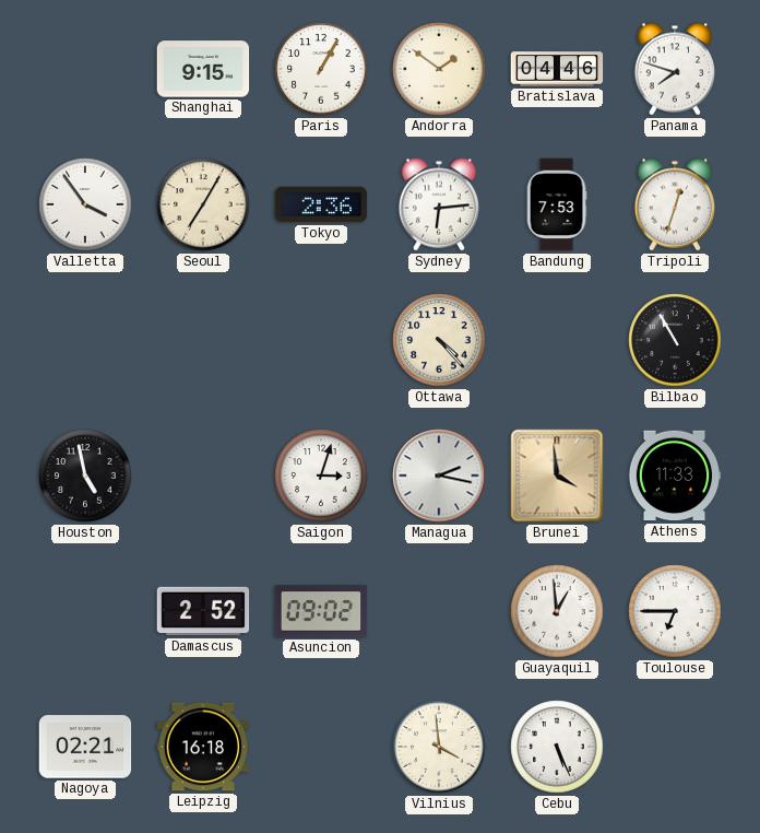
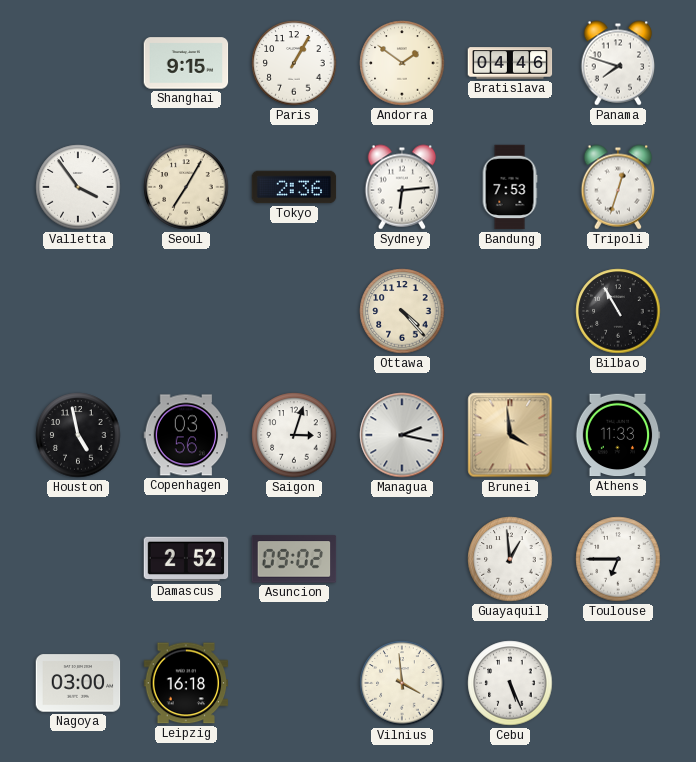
Copenhagen: none -> 03:56 (186, 435)
Nagoya: 02:21 -> 03:00 (78, 683)
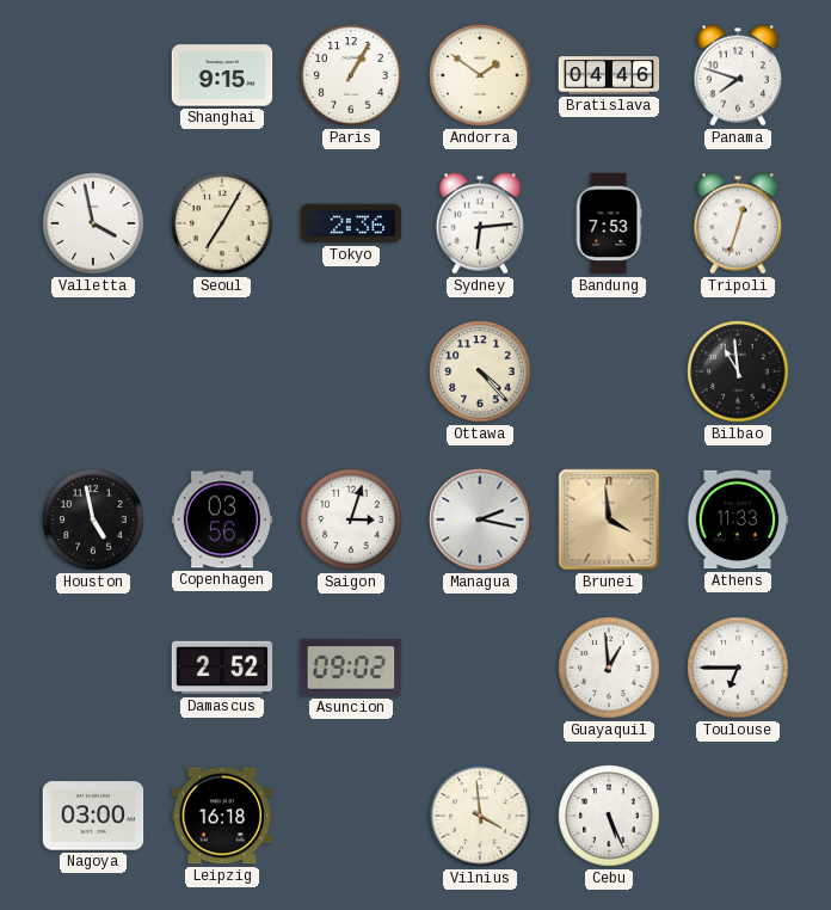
Valletta: 3:54 -> 3:58 (93, 223)
Bilbao: 10:55 -> 10:59 (738, 371)
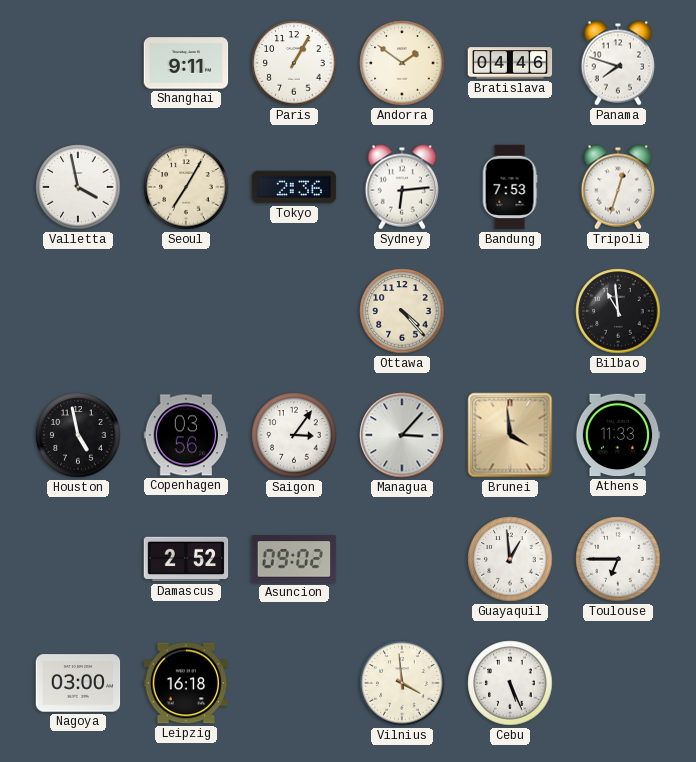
Shanghai: 9:15 -> 9:11 (186, 63)
Saigon: 3:03 -> 3:06 (294, 435)
Managua: 2:17 -> 3:07 (402, 435)
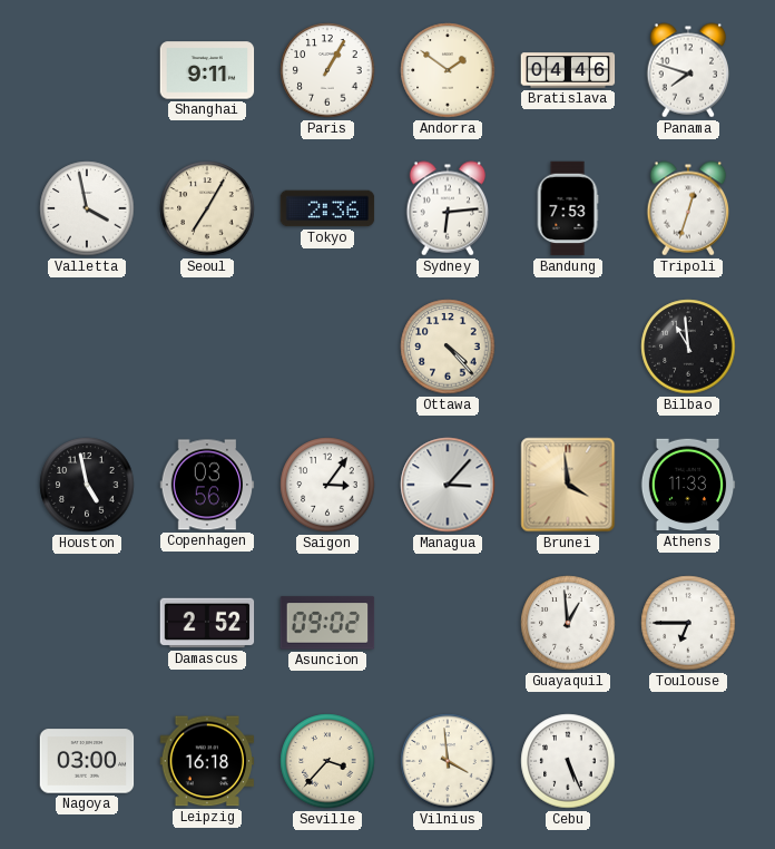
Seville: none -> 3:37 (327, 761)
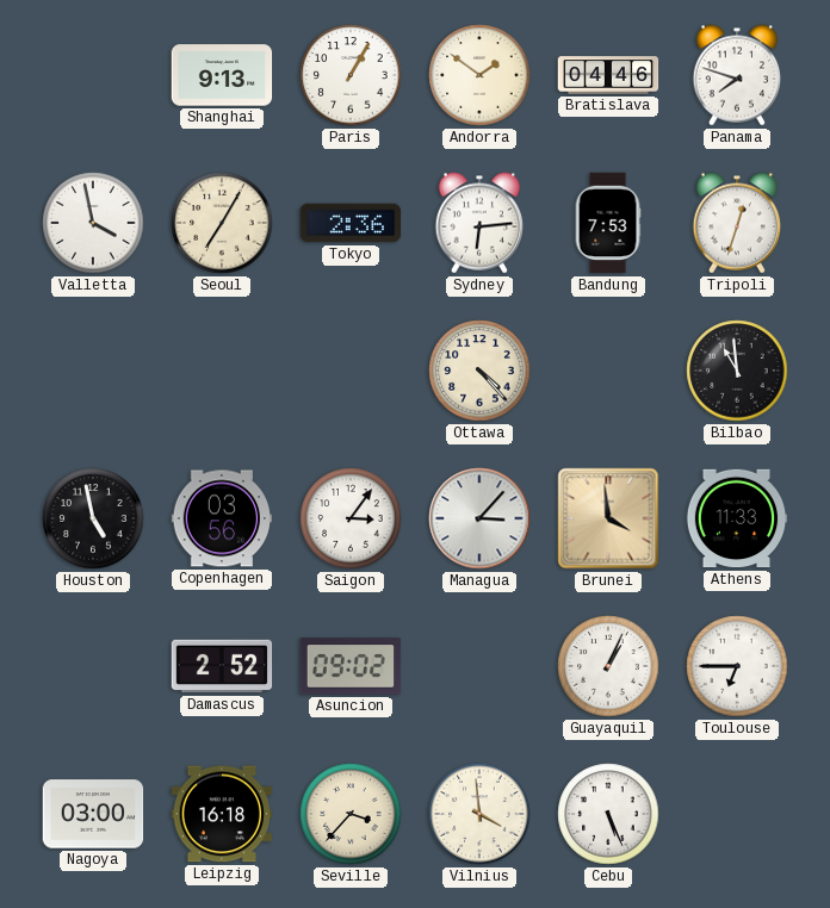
Shanghai: 9:11 -> 9:13 (222, 75)
Guayaquil: 12:59 -> 1:04 (608, 666)
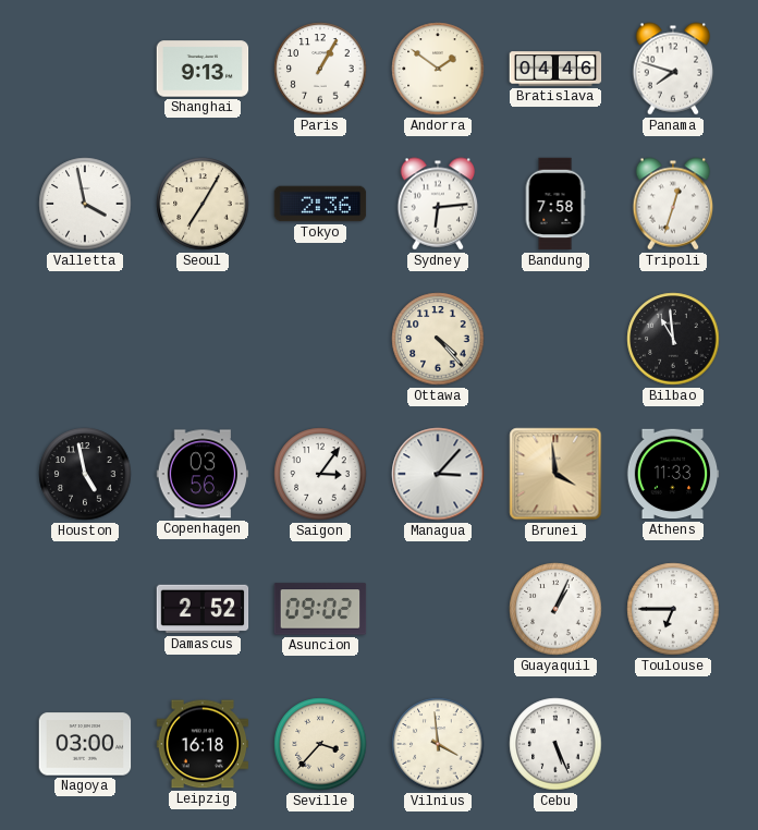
Bandung: 7:53 -> 7:58 (555, 204)
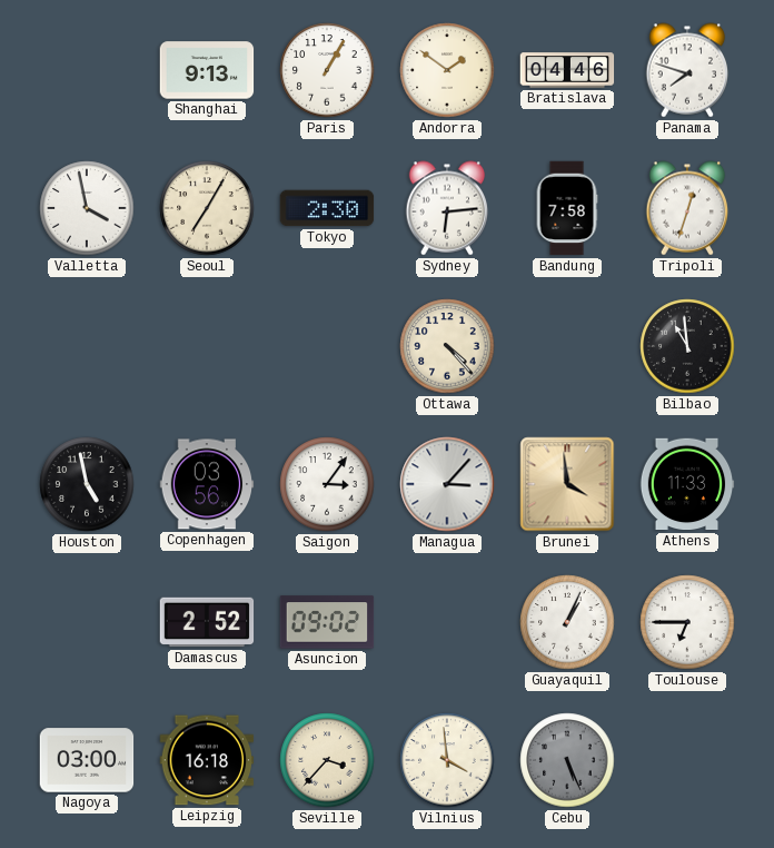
Tokyo: 2:36 -> 2:30 (327, 208)
Cebu dial: white -> grey (567, 760)
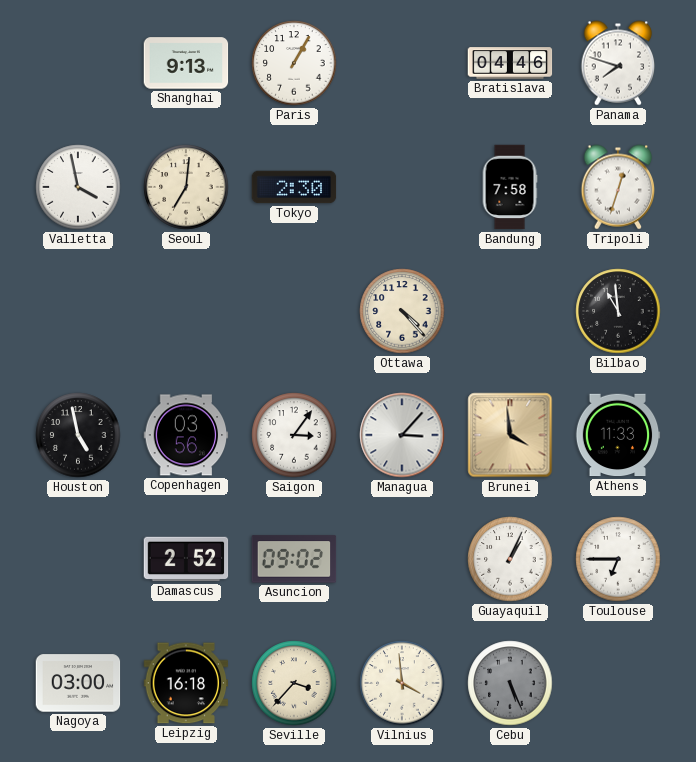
Andorra: 1:51 -> none (447, 70)
Seoul: 7:05 -> 7:01 (186, 187)
Sydney: 6:14 -> none (447, 208)
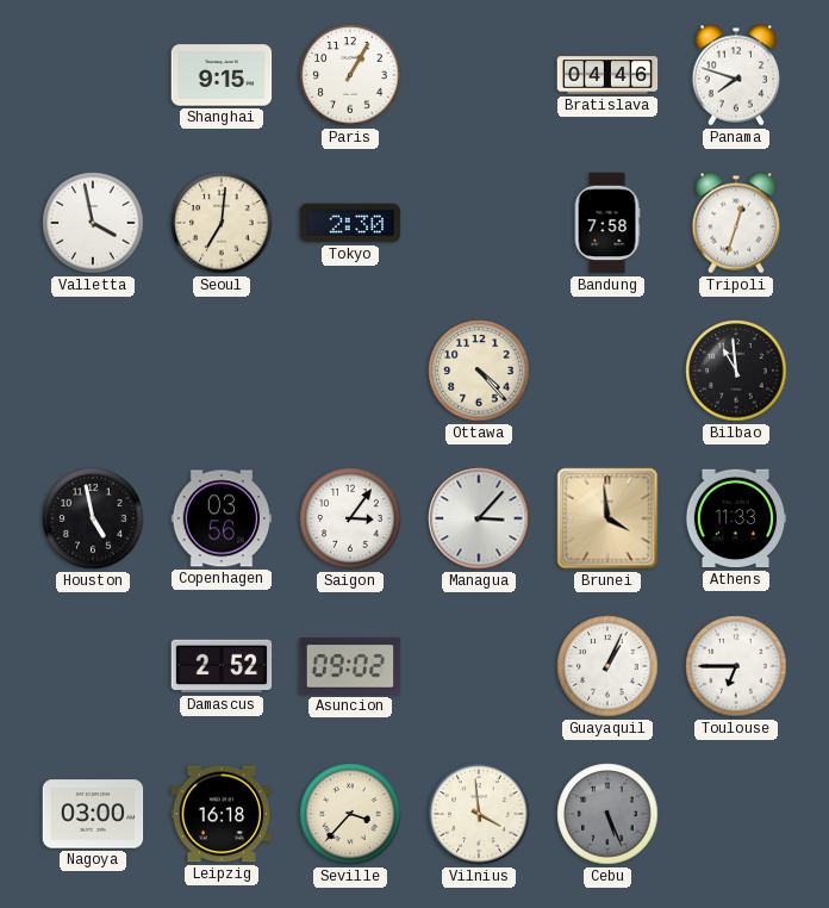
Shanghai: 9:13 -> 9:15 (222, 75)
